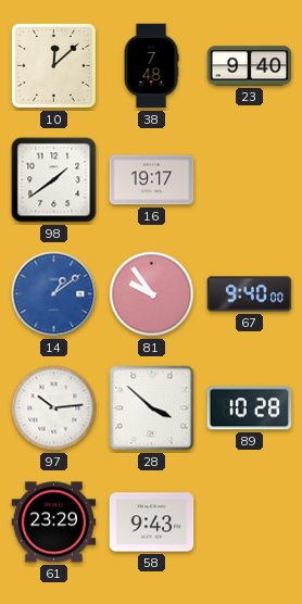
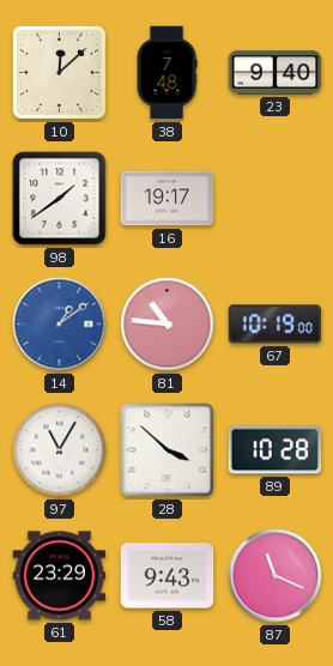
81: 9:54 -> 10:46 (168, 325)
67: 9:40 -> 10:19 (276, 325)
97: 10:14 -> 11:05 (60, 450)
87: none -> 11:19 (276, 576)
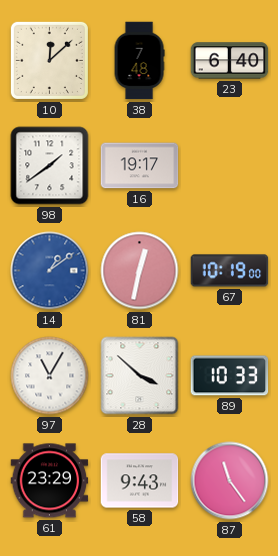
23: 9:40 -> 6:40 (230, 61)
81: 10:46 -> 12:32 (140, 271)
89: 10:28 -> 10:33 (230, 376)
87: 11:19 -> 11:24 (230, 481)
